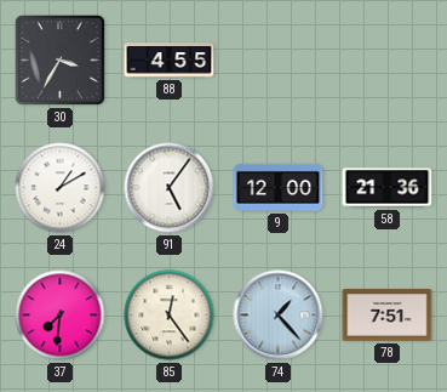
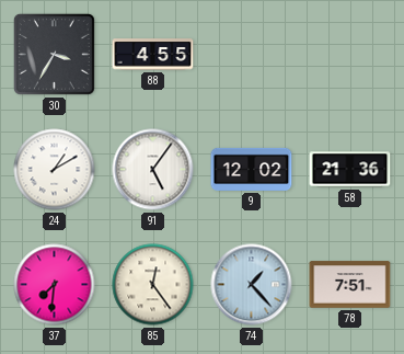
9: 12:00 -> 12:02 (252, 169)
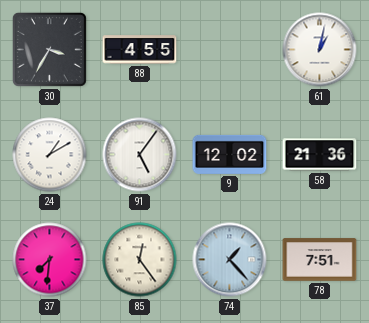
61: none -> 1:02 (320, 50)
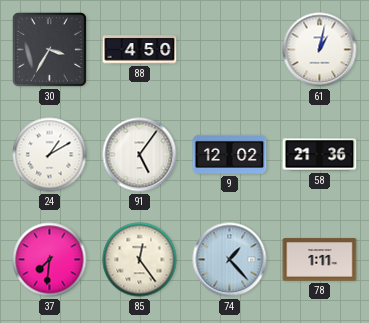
88: 4:55 -> 4:50 (140, 50)
78: 7:51 -> 1:11 (320, 260)
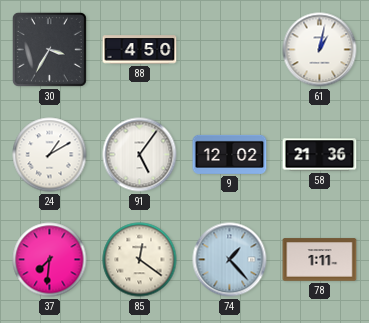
85: 12:24 -> 12:21 (140, 260)
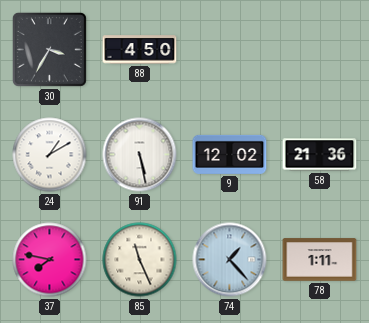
61: 1:02 -> none (320, 50)
91: 5:06 -> 5:28 (140, 155)
37: 7:31 -> 7:47 (50, 260)
85: 12:21 -> 11:26 (140, 260)
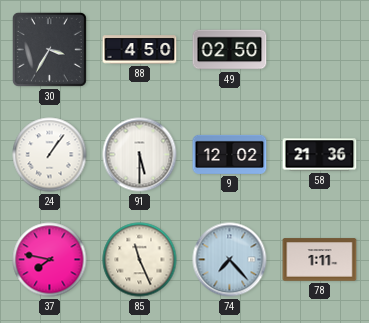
49: none -> 02:50 (230, 50)
24: 1:10 -> 1:06 (50, 155)
91: 5:28 -> 5:30 (140, 155)
74: 1:23 -> 7:23 (230, 260)
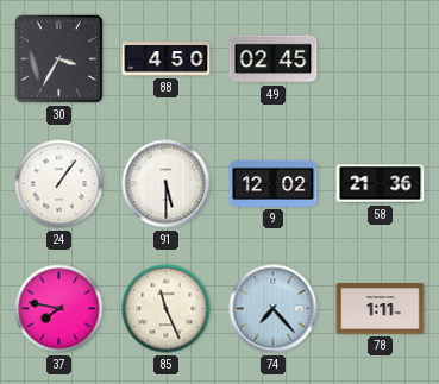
49: 02:50 -> 02:45 (274, 59)
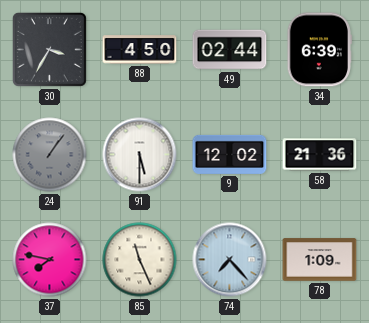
49: 02:45 -> 02:44 (230, 50)
34: none -> 6:39 (319, 50)
24 dial: white -> grey (50, 155)
78: 1:11 -> 1:09 (320, 260)
